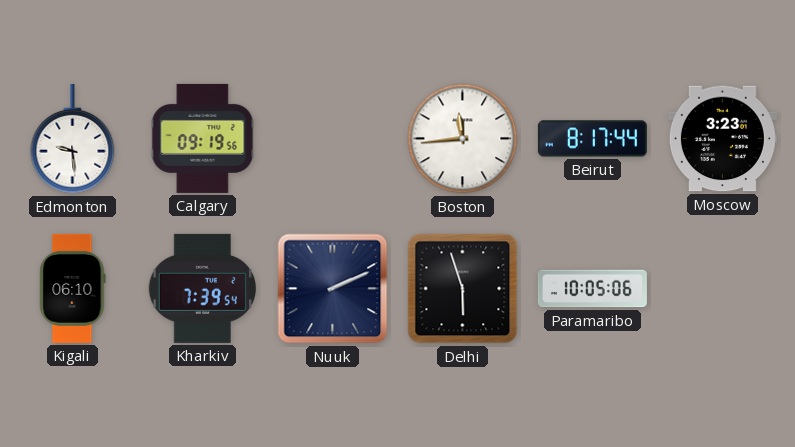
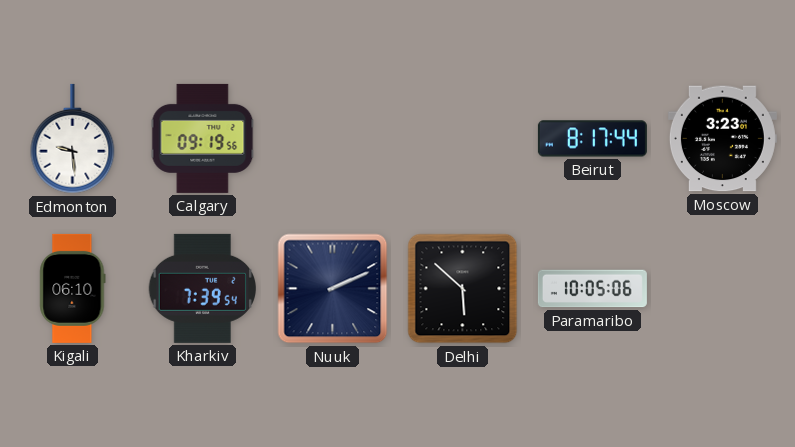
Boston: 11:44 -> none (463, 139)
Delhi: 5:57 -> 5:52 (463, 289)
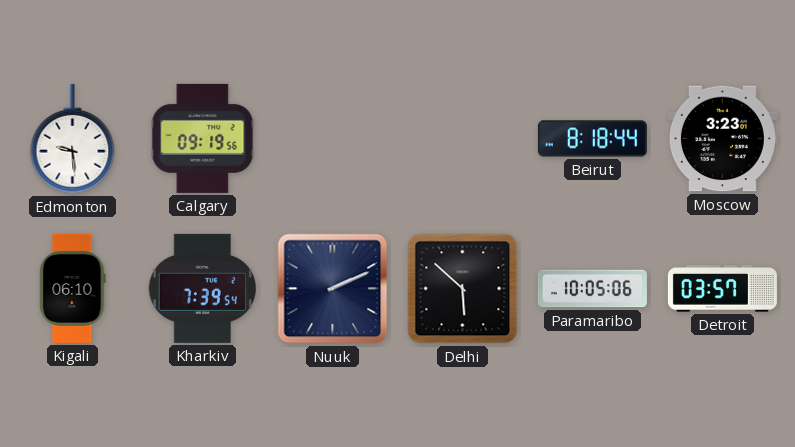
Beirut: 8:17 -> 8:18 (592, 139)
Detroit: none -> 03:57 (722, 289)
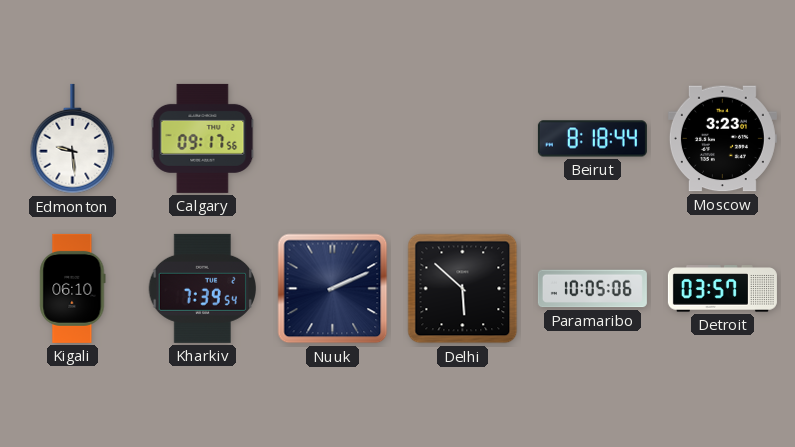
Calgary: 09:19 -> 09:17 (203, 138)
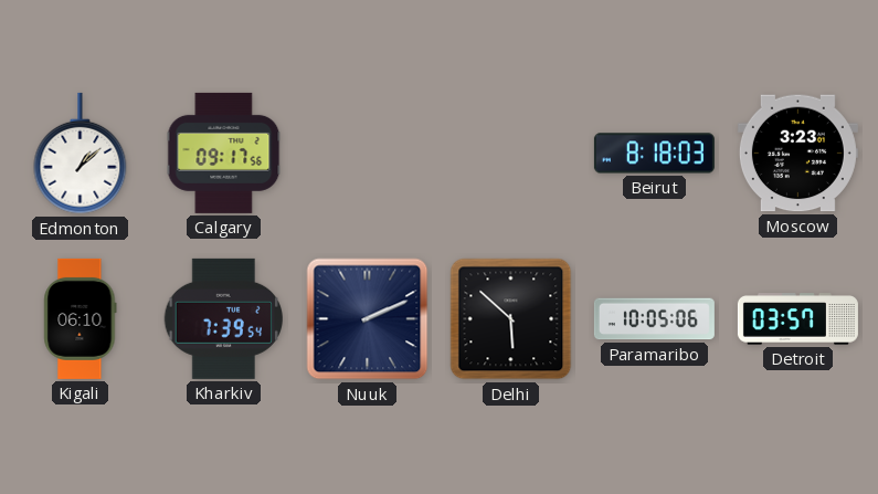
Edmonton: 9:29 -> 1:08 (81, 154)
Beirut: 8:18:44 -> 8:18:03 (654, 154)
